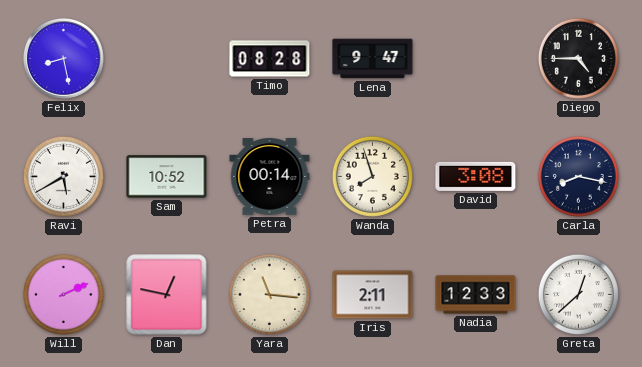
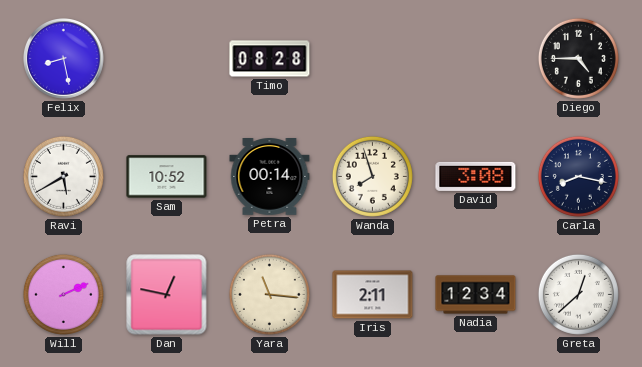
Lena: 9:47 -> none (373, 59)
Nadia: 12:33 -> 12:34 (476, 295)
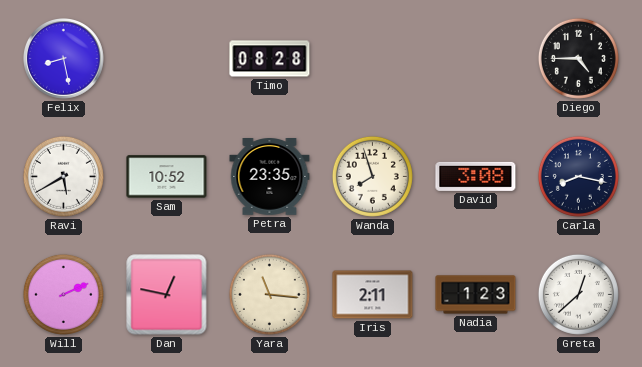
Petra: 00:14 -> 23:35 (270, 177)
Nadia: 12:34 -> 1:23 (476, 295)
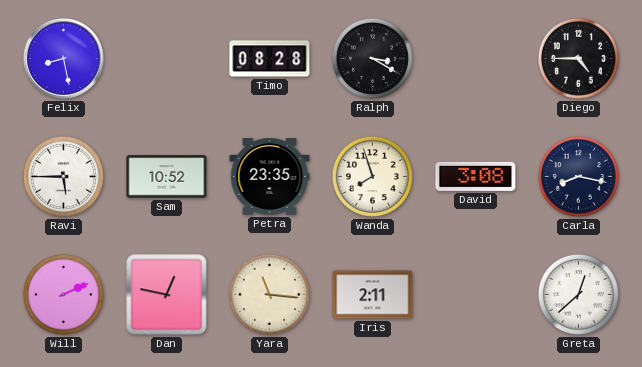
Ralph: none -> 3:20 (372, 58)
Ravi: 5:40 -> 5:45 (63, 176)
Nadia: 1:23 -> none (476, 295)
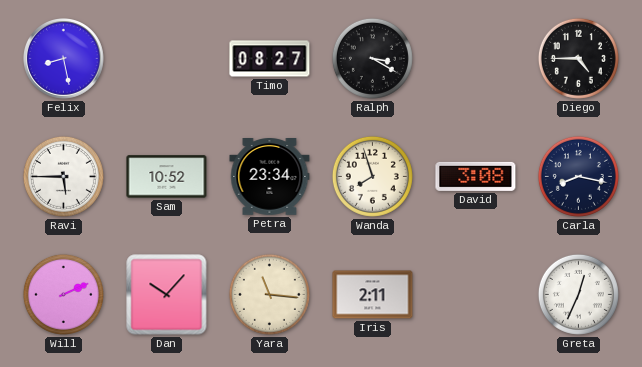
Timo: 08:28 -> 08:27 (270, 59)
Petra: 23:35 -> 23:34 (270, 177)
Dan: 12:47 -> 10:07 (167, 295)
Greta: 12:38 -> 12:34 (578, 294)
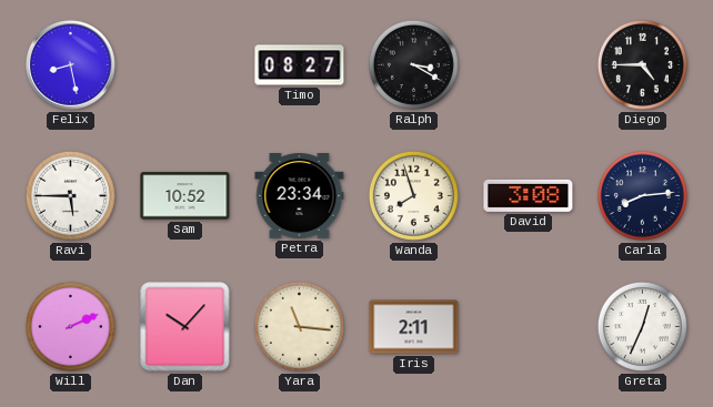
Carla: 8:17 -> 8:14 (642, 195)
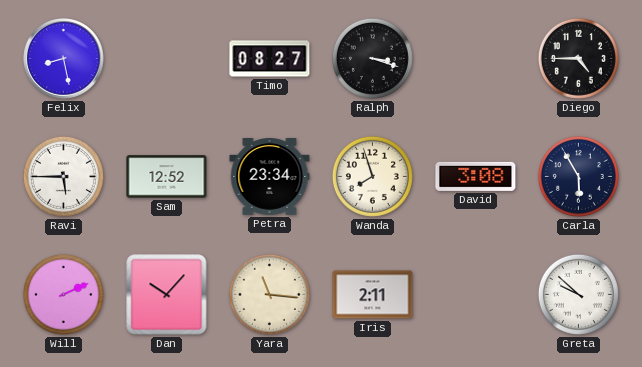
Ralph: 3:20 -> 3:18 (372, 58)
Sam: 10:52 -> 12:52 (167, 177)
Carla: 8:14 -> 5:55 (578, 176)
Greta: 12:34 -> 9:52 (578, 294)
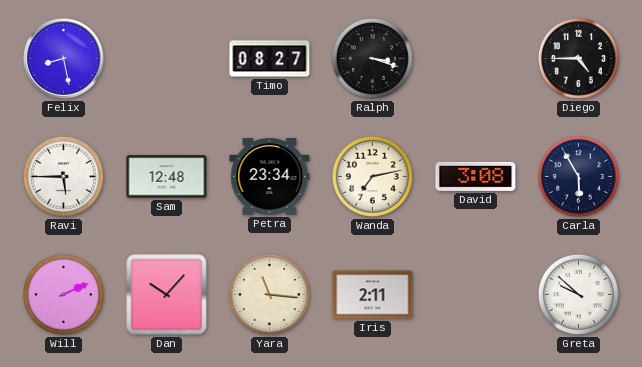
Sam: 12:52 -> 12:48 (167, 177)
Wanda: 7:57 -> 7:13 (372, 176)
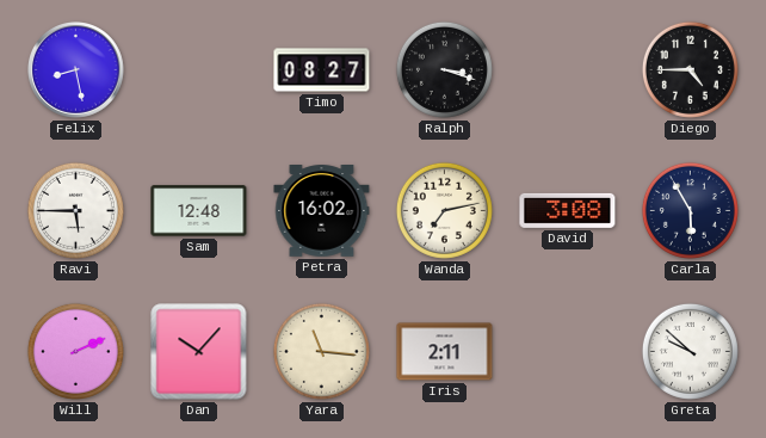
Petra: 23:34 -> 16:02 (322, 211)
